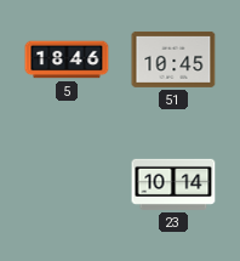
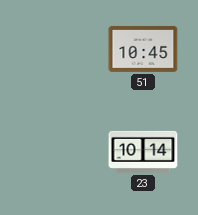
5: 18:46 -> none (67, 59)
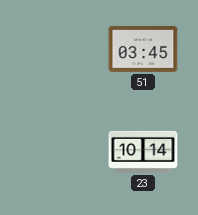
51: 10:45 -> 03:45 (143, 49)
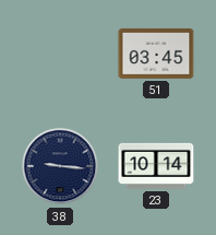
38: none -> 9:16 (60, 166)
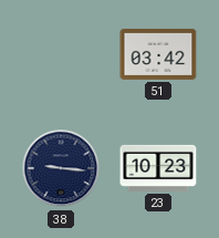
51: 03:45 -> 03:42 (158, 54)
23: 10:14 -> 10:23 (158, 168)
